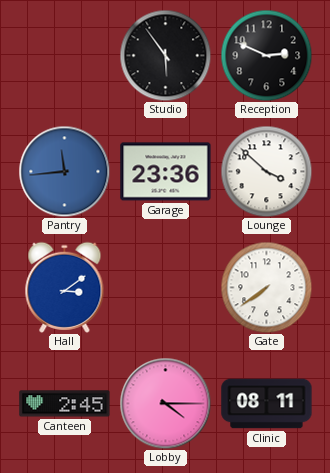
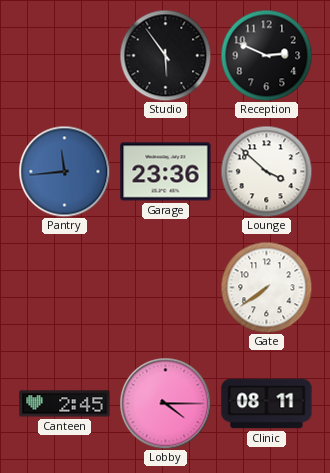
Hall: 3:09 -> none (65, 287)
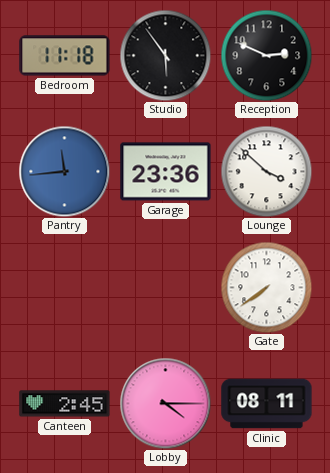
Bedroom: none -> 11:18 (65, 56)
